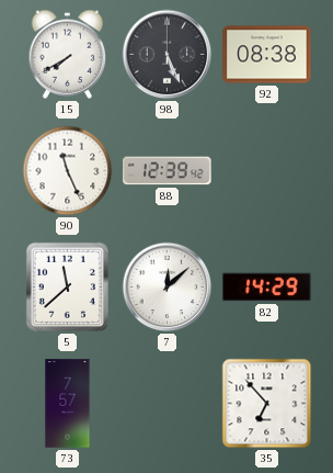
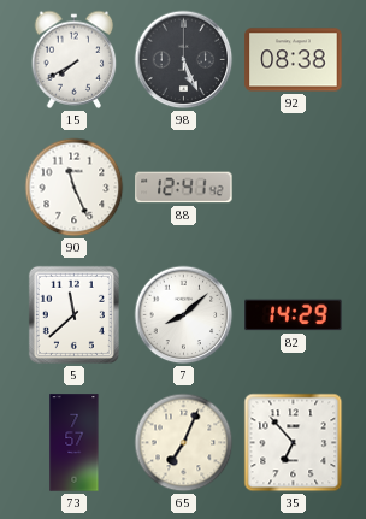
88: 12:39 -> 12:41 (184, 188)
7: 12:08 -> 8:08 (184, 315)
65: none -> 7:04 (184, 443)
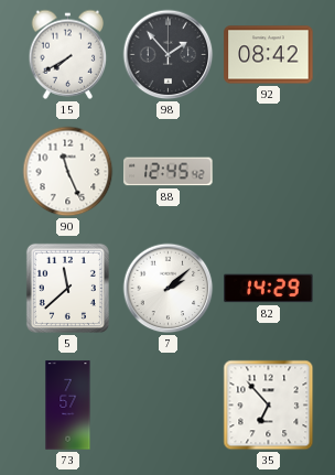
98: 5:26 -> 1:53 (169, 55)
92: 08:38 -> 08:42 (269, 55)
88: 12:41 -> 12:45 (169, 172)
7: 8:08 -> 2:08 (169, 289)
65: 7:04 -> none (184, 443)
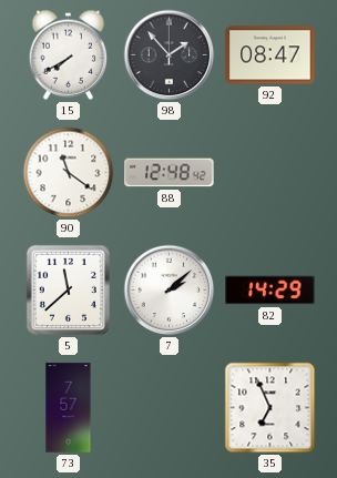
92: 08:42 -> 08:47 (270, 55)
90: 11:26 -> 11:21 (69, 173)
88: 12:45 -> 12:48 (170, 173)
35: 6:53 -> 6:56 (270, 408)
